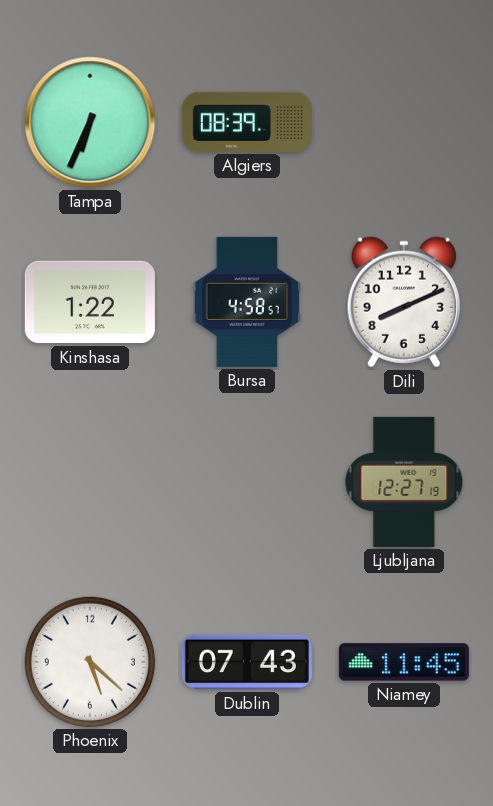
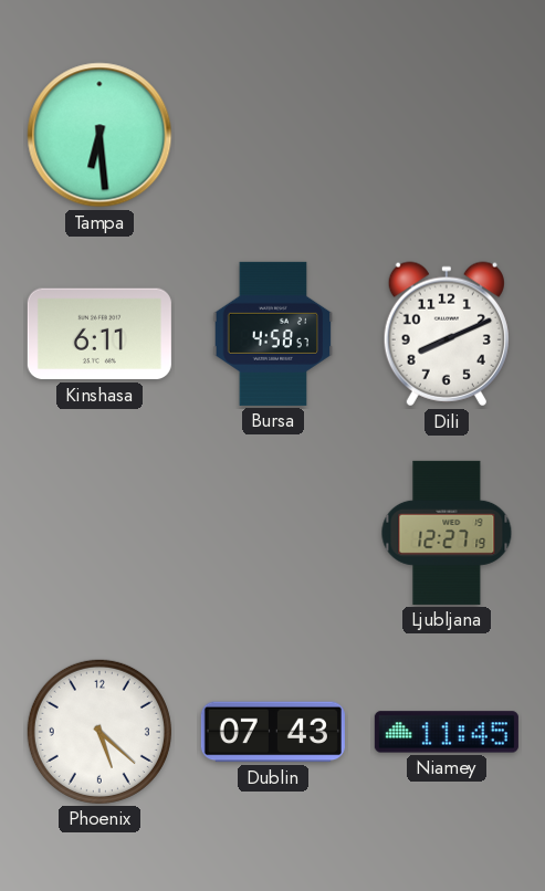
Tampa: 6:34 -> 6:29 (99, 135)
Algiers: 08:39 -> none (247, 122)
Kinshasa: 1:22 -> 6:11 (99, 334)
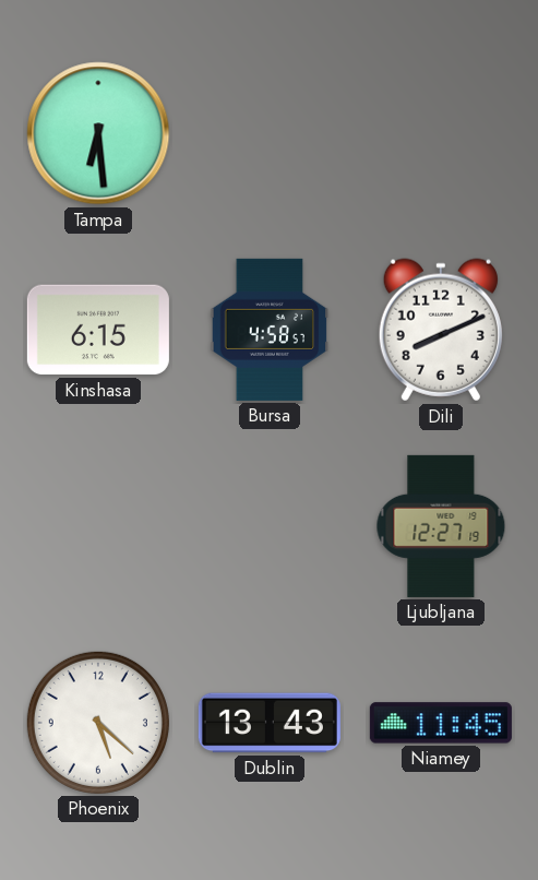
Kinshasa: 6:11 -> 6:15 (98, 330)
Dublin: 07:43 -> 13:43 (270, 723)
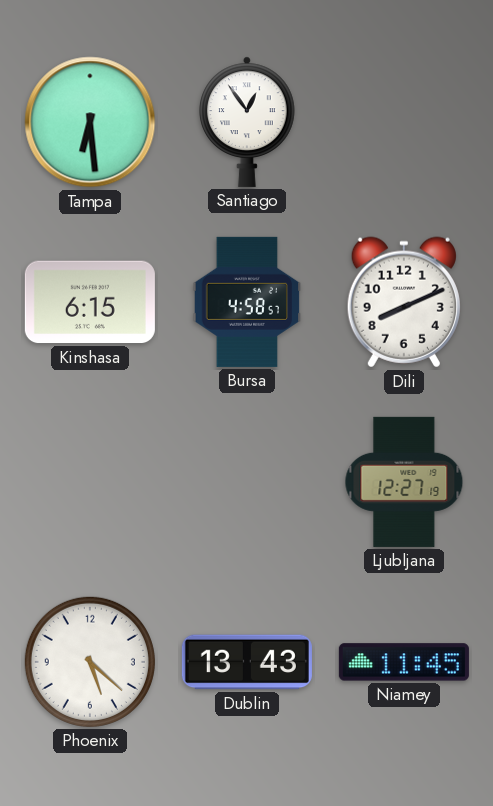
Santiago: none -> 12:54 (247, 122)
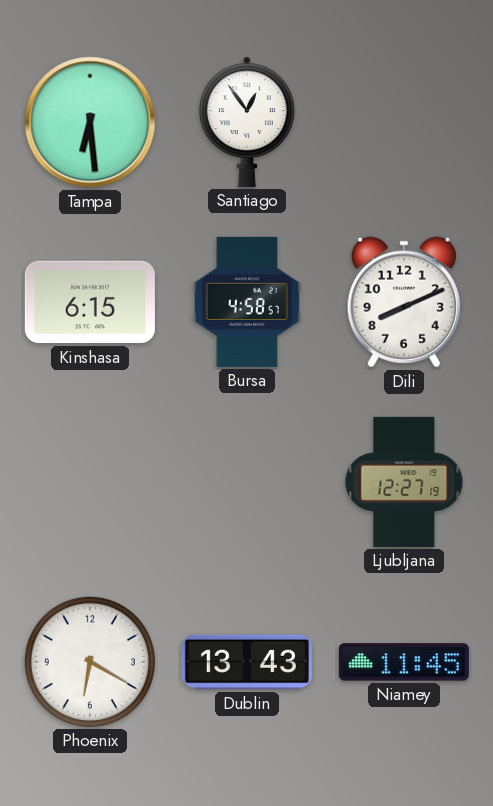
Phoenix: 5:22 -> 6:20 (90, 662)
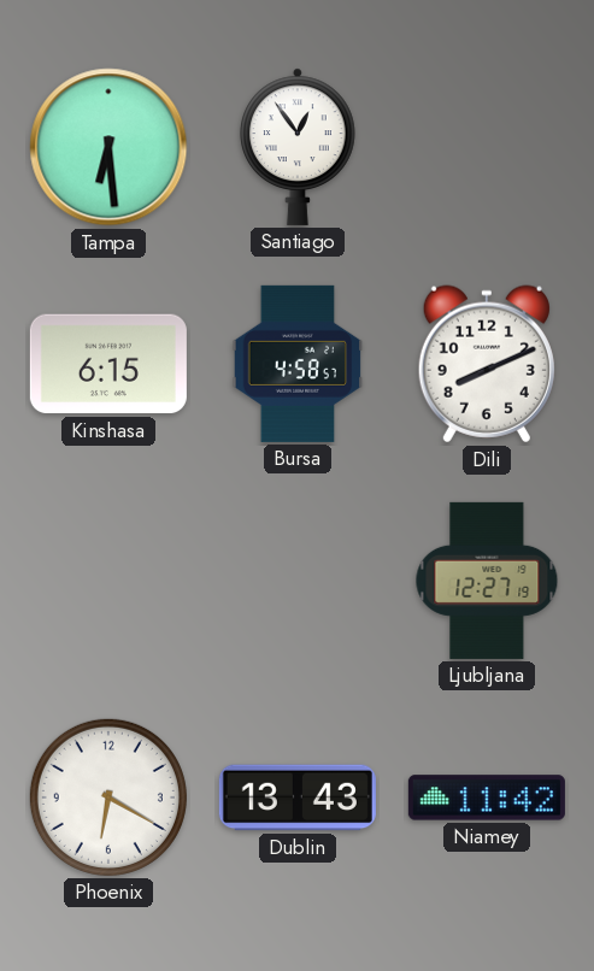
Niamey: 11:45 -> 11:42 (487, 798)
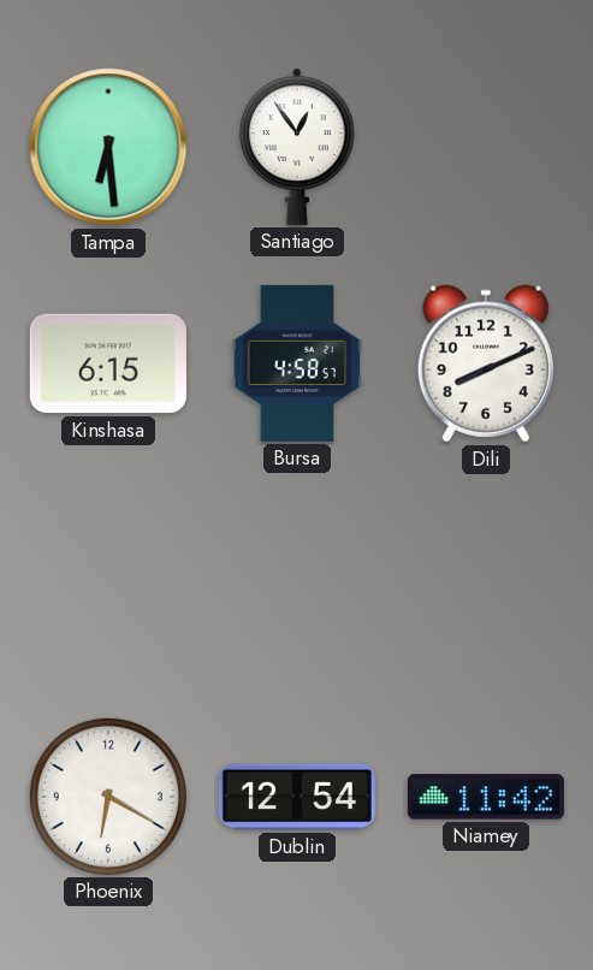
Ljubljana: 12:27 -> none (487, 581)
Dublin: 13:43 -> 12:54 (297, 797)
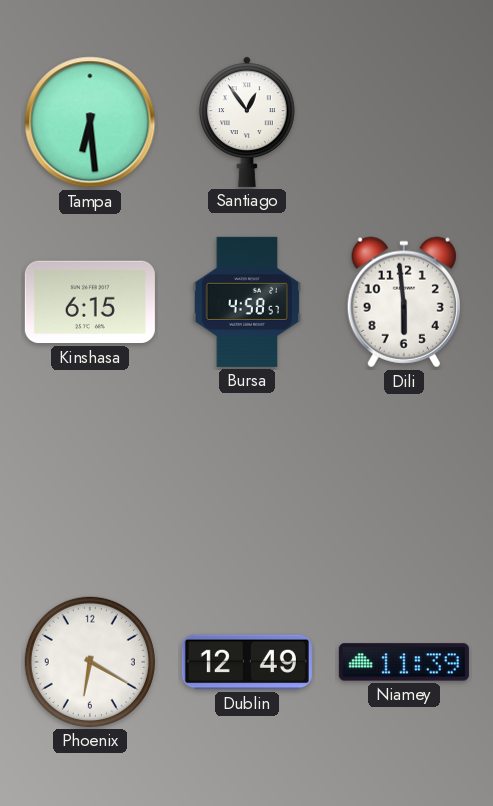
Dili: 8:11 -> 5:59 (404, 302)
Dublin: 12:54 -> 12:49 (247, 662)
Niamey: 11:42 -> 11:39 (404, 662)
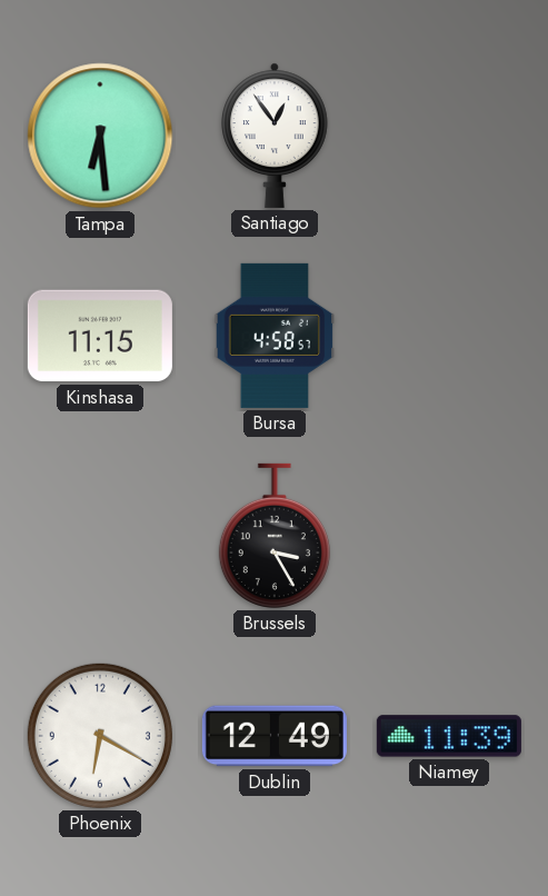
Kinshasa: 6:15 -> 11:15 (100, 336)
Dili: 5:59 -> none (404, 302)
Brussels: none -> 3:25 (275, 536)
